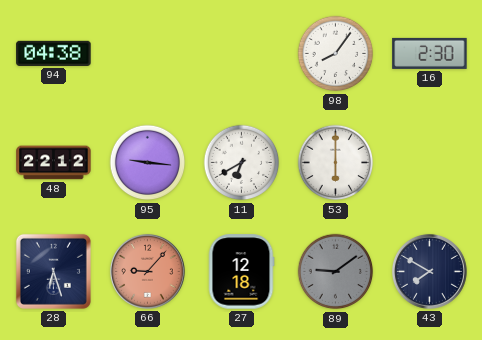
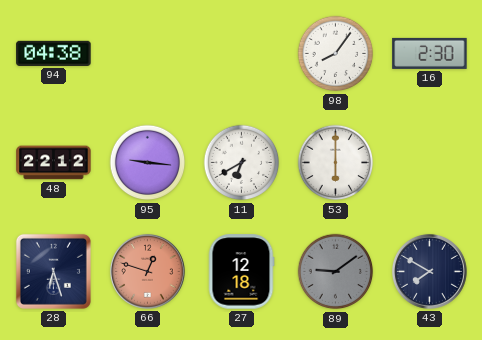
66: 9:07 -> 12:48 (147, 271)
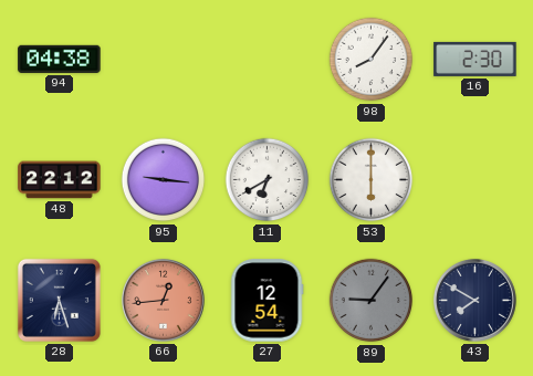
66: 12:48 -> 12:44 (163, 300)
27: 12:18 -> 12:54 (266, 301)
89: 9:09 -> 9:06 (372, 301)
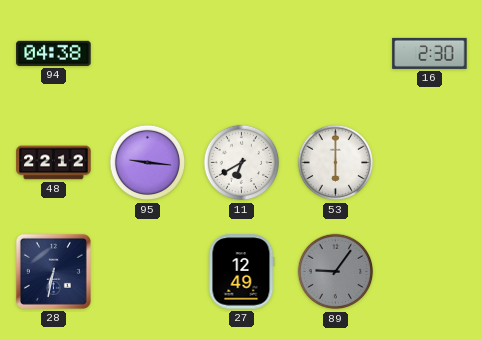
98: 8:06 -> none (372, 60)
28: 6:27 -> 6:32 (53, 271)
66: 12:44 -> none (163, 300)
27: 12:54 -> 12:49 (241, 272)
43: 7:50 -> none (474, 300)
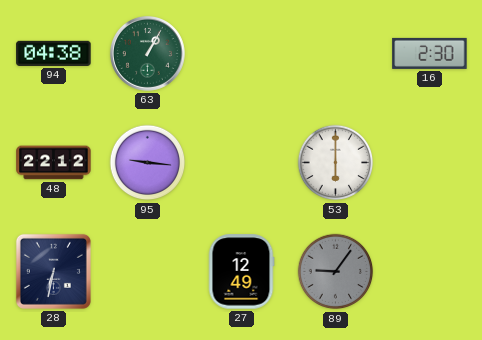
63: none -> 1:05 (147, 53)
11: 6:40 -> none (242, 163)
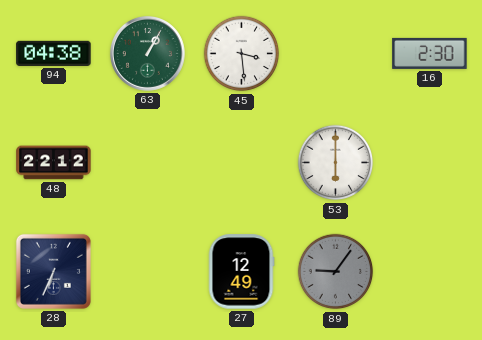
45: none -> 3:29 (242, 54)
95: 9:16 -> none (148, 163)
28: 6:32 -> 6:34 (53, 271)
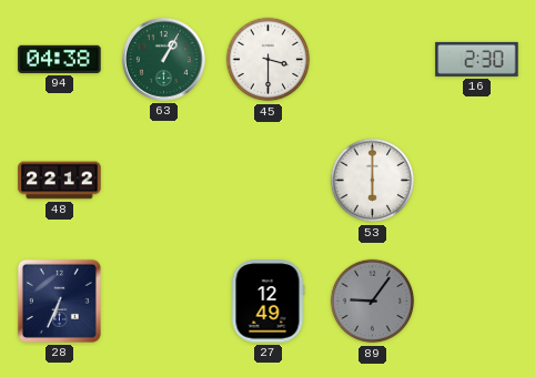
45: 3:29 -> 3:30 (269, 60)
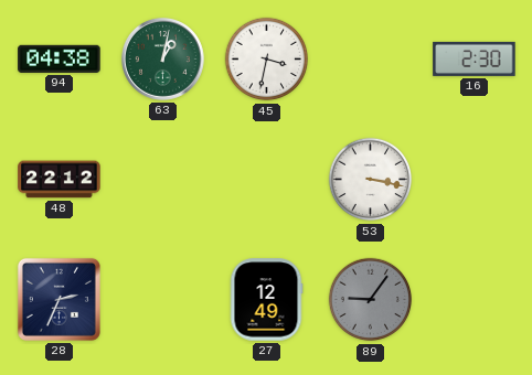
63: 1:05 -> 1:02 (162, 58)
45: 3:30 -> 3:32 (267, 60)
53: 6:00 -> 3:17 (371, 180)
28: 6:34 -> 2:34 (58, 299)
